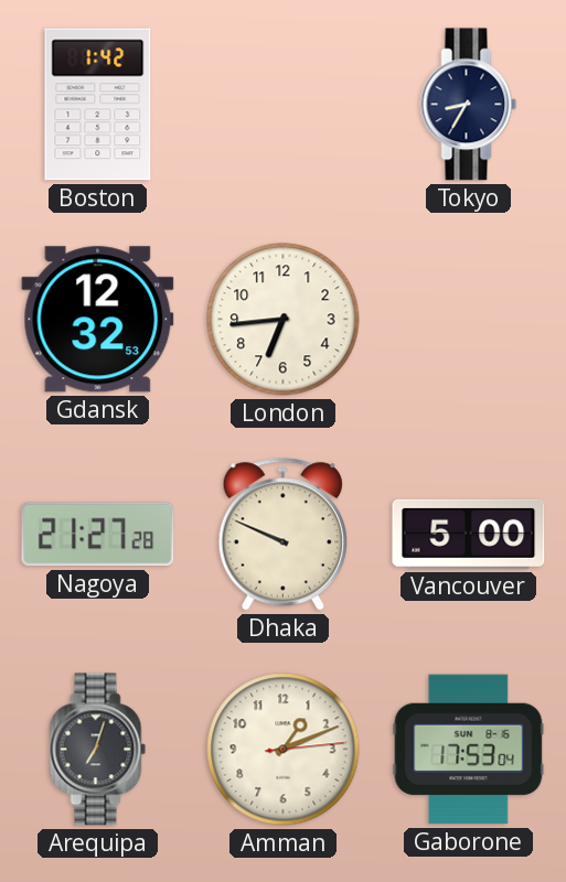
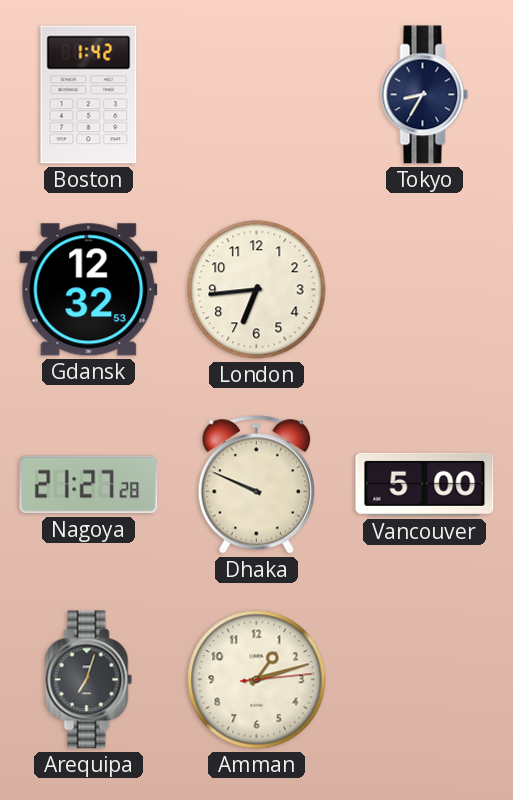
Amman: 1:11 -> 1:12 (257, 680)
Gaborone: 17:53 -> none (469, 750)
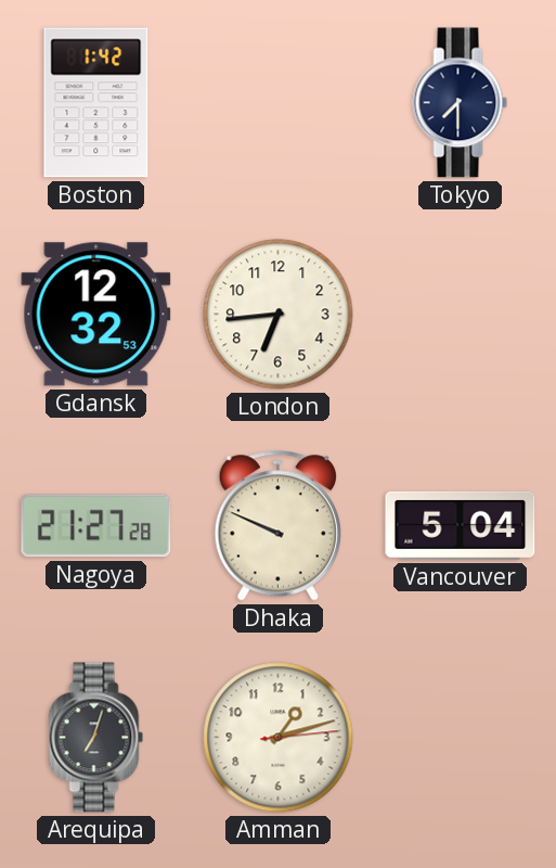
Tokyo: 8:35 -> 7:30 (461, 103)
Vancouver: 5:00 -> 5:04 (461, 525)
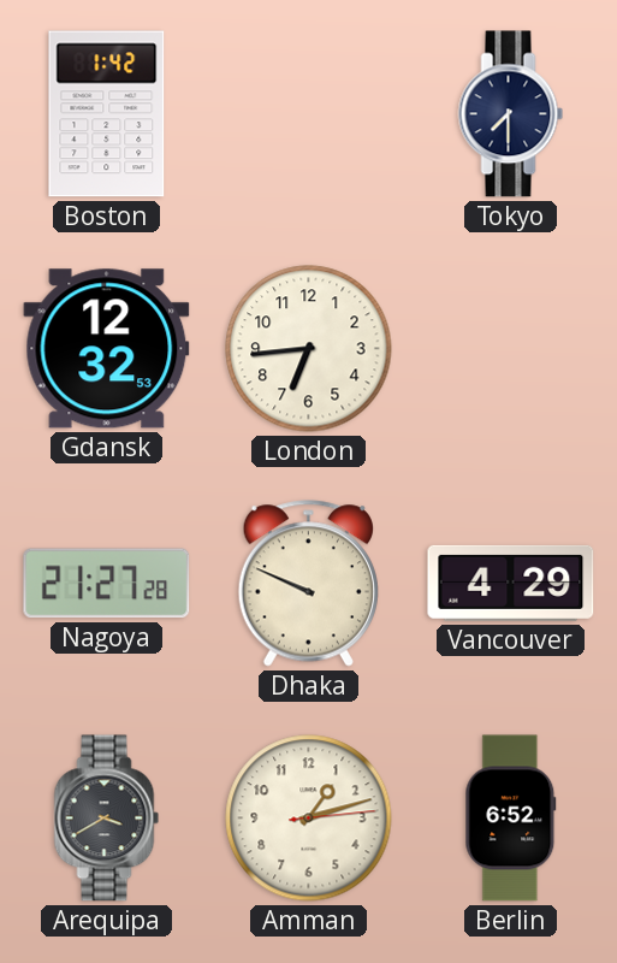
Vancouver: 5:04 -> 4:29 (511, 583)
Arequipa: 7:03 -> 3:40 (107, 819)
Berlin: none -> 6:52 (511, 819)
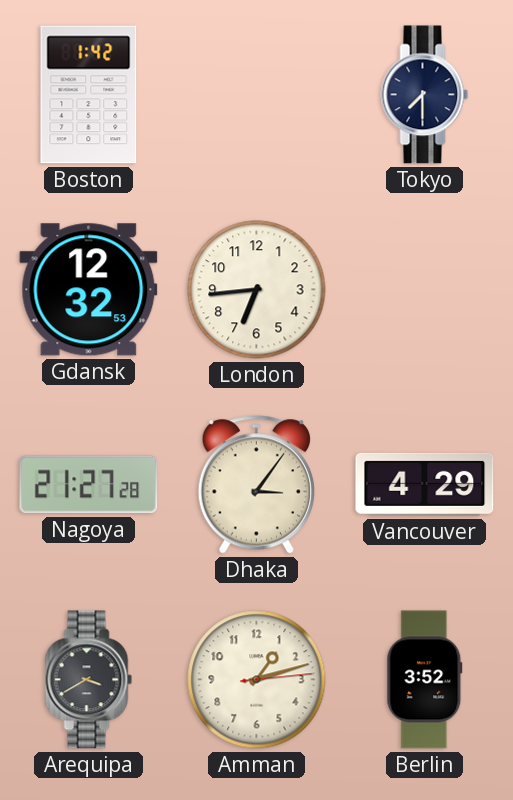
Dhaka: 9:49 -> 3:06 (256, 485)
Berlin: 6:52 -> 3:52 (425, 680)
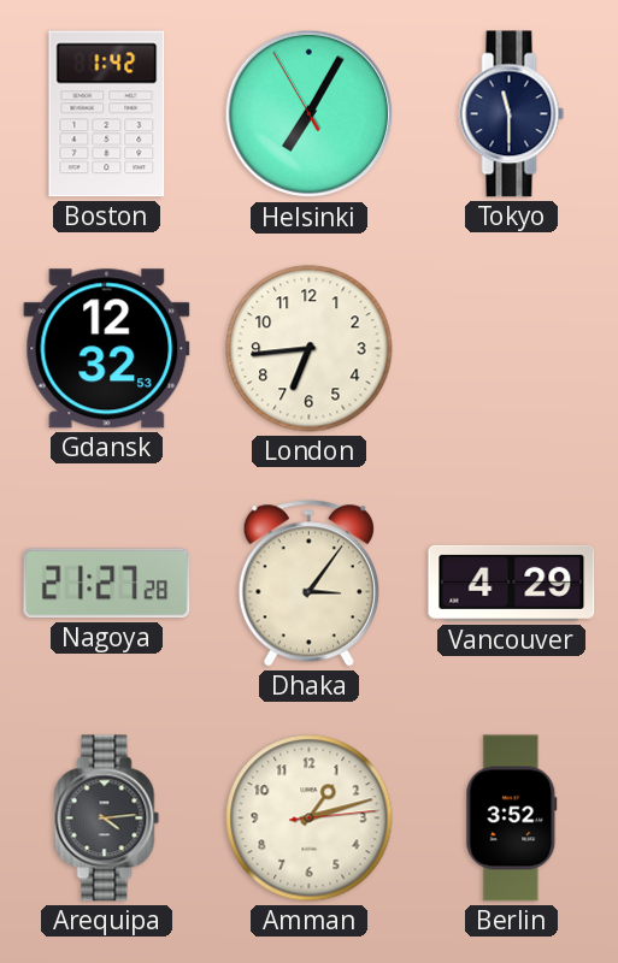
Helsinki: none -> 7:04 (310, 114)
Tokyo: 7:30 -> 11:30 (512, 114)
Arequipa: 3:40 -> 4:14 (107, 819)
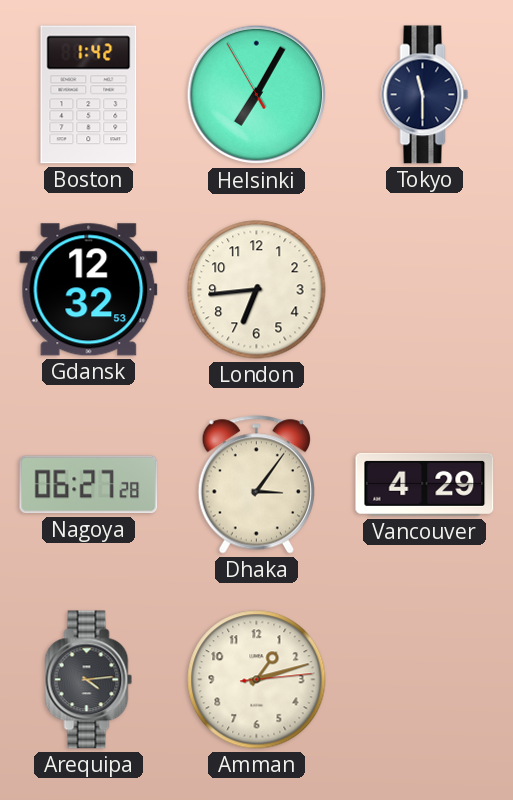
Nagoya: 21:27 -> 06:27 (89, 485)
Berlin: 3:52 -> none (512, 819)
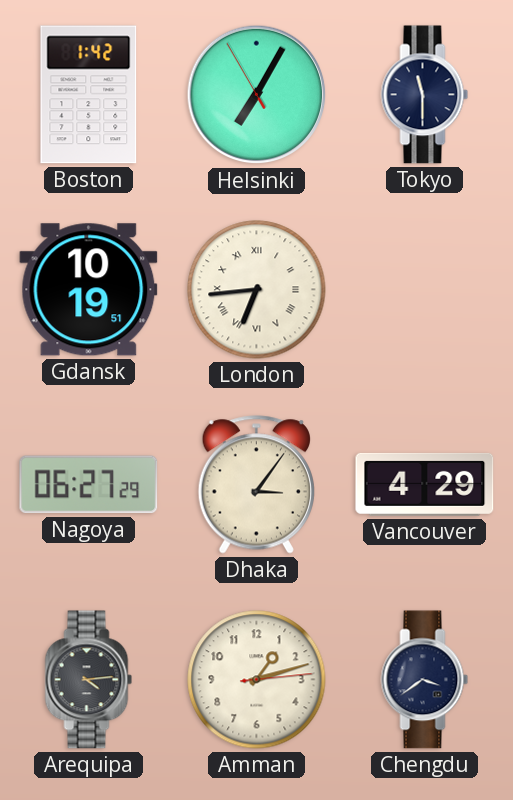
Gdansk: 12:32 -> 10:19 (89, 290)
London numerals: Arabic -> Roman (257, 290)
Nagoya: 06:27:28 -> 06:27:29 (89, 485)
Chengdu: none -> 3:39 (425, 680)
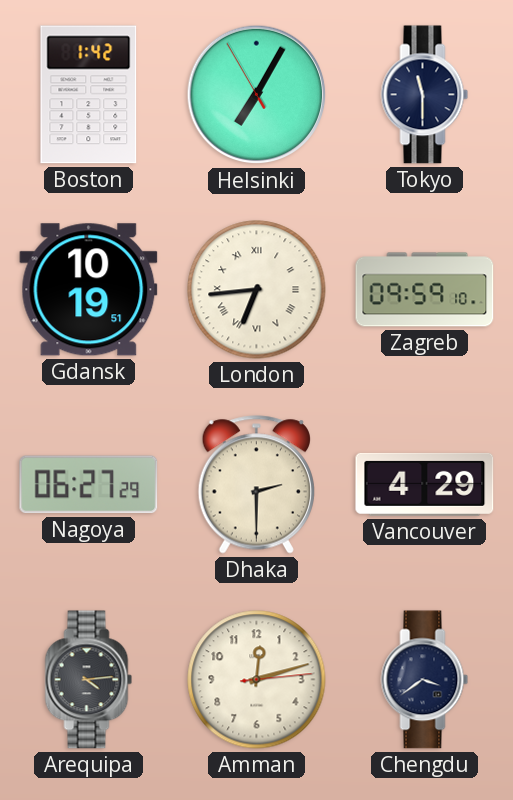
Zagreb: none -> 09:59 (425, 290)
Dhaka: 3:06 -> 2:30 (256, 485)
Amman: 1:12 -> 12:12 (257, 680)
